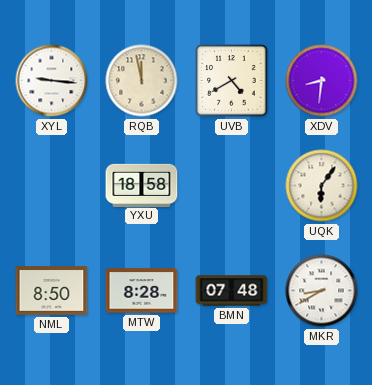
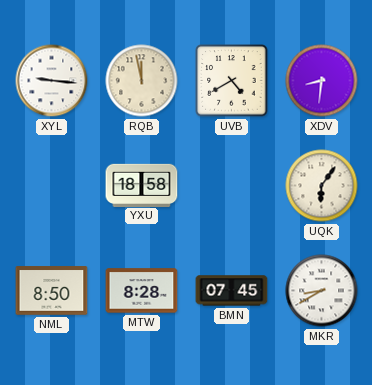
BMN: 07:48 -> 07:45 (232, 291)
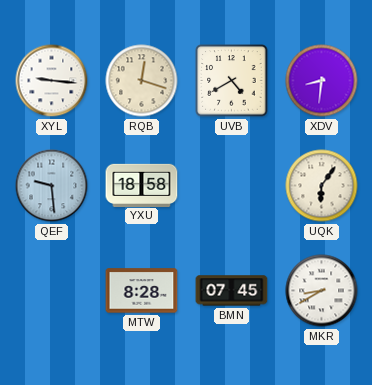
RQB: 11:58 -> 12:18 (142, 81)
QEF: none -> 9:29 (52, 186)
NML: 8:50 -> none (52, 291)
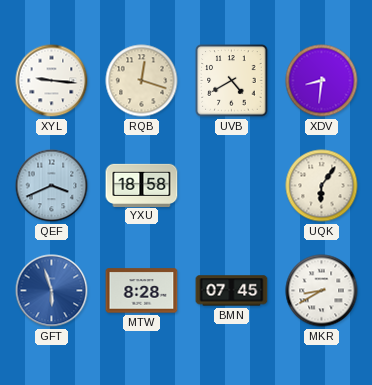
QEF: 9:29 -> 3:41 (52, 186)
GFT: none -> 5:57 (52, 291)
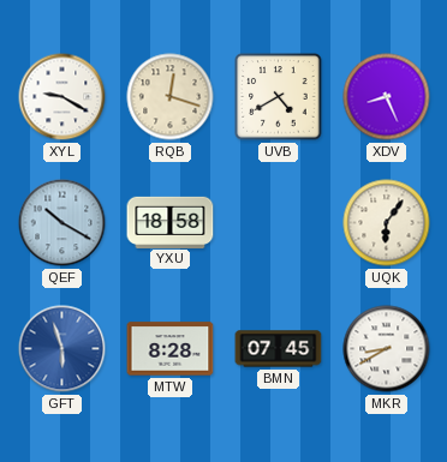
XYL: 9:16 -> 9:20 (62, 97)
XDV: 8:31 -> 8:26 (387, 97)
QEF: 3:41 -> 10:20 (62, 223)
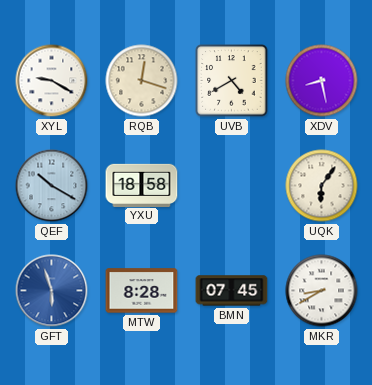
XDV: 8:26 -> 8:28 (322, 81)
